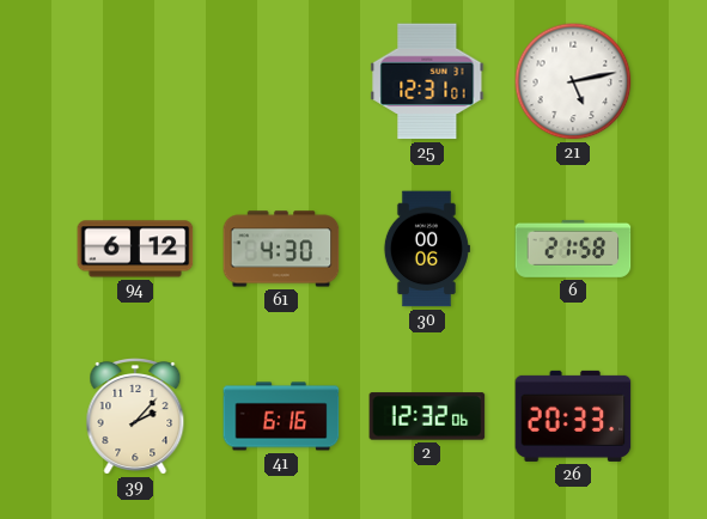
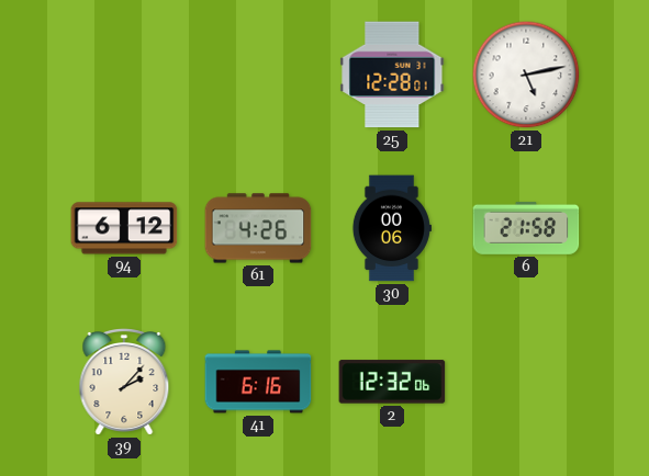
25: 12:31 -> 12:28 (392, 75)
61: 4:30 -> 4:26 (258, 228)
26: 20:33 -> none (573, 416)
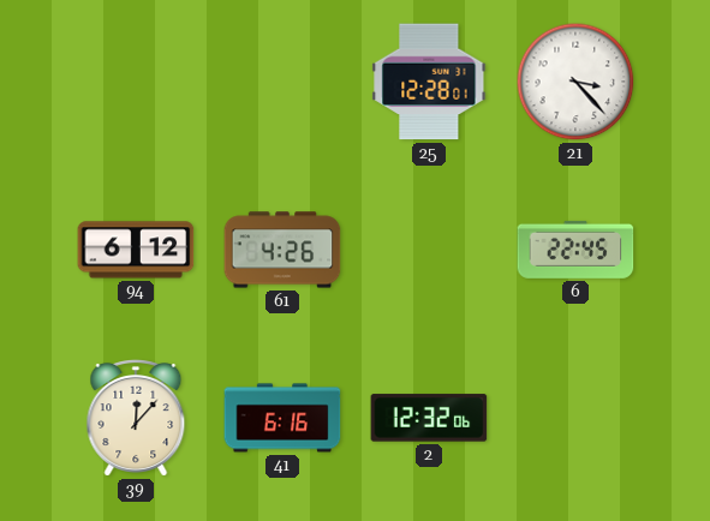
21: 5:13 -> 3:23 (575, 82)
30: 00:06 -> none (391, 228)
6: 21:58 -> 22:45 (575, 250)
39: 2:07 -> 12:07 (136, 418)
